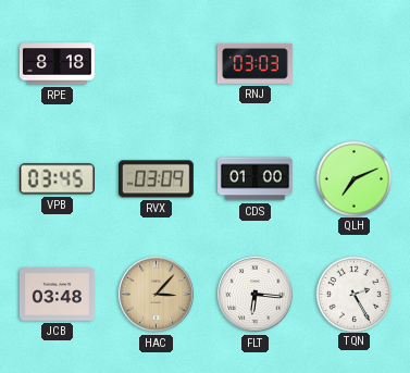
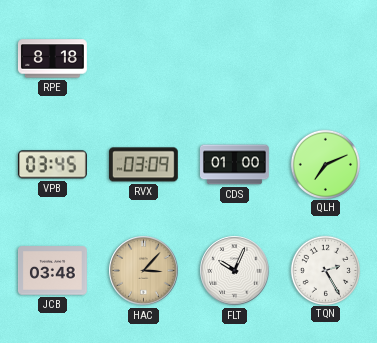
RNJ: 03:03 -> none (254, 63)
FLT: 6:16 -> 10:04 (235, 271)
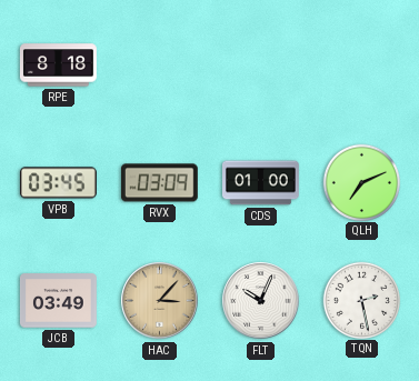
JCB: 03:48 -> 03:49 (59, 301)
TQN: 2:25 -> 2:28 (361, 300)
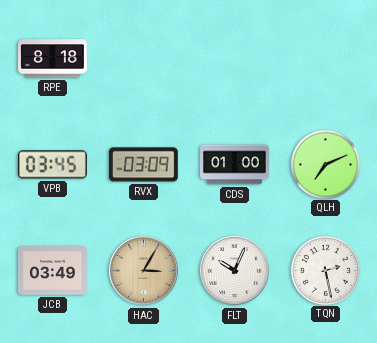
HAC: 3:07 -> 3:05 (144, 271)
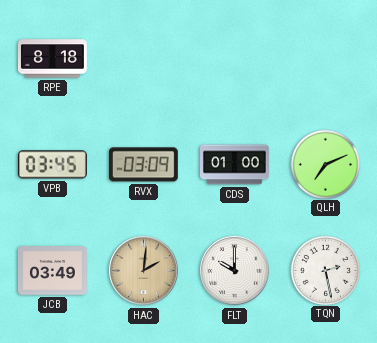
HAC: 3:05 -> 2:01 (144, 271)
FLT: 10:04 -> 10:00 (235, 271)
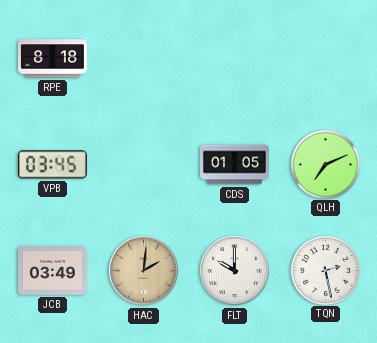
RVX: 03:09 -> none (143, 165)
CDS: 01:00 -> 01:05 (235, 165)
